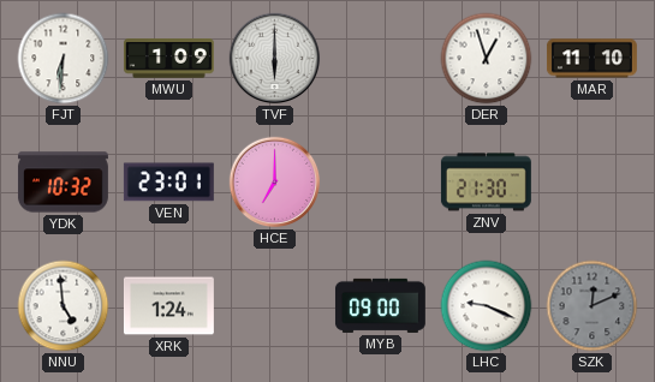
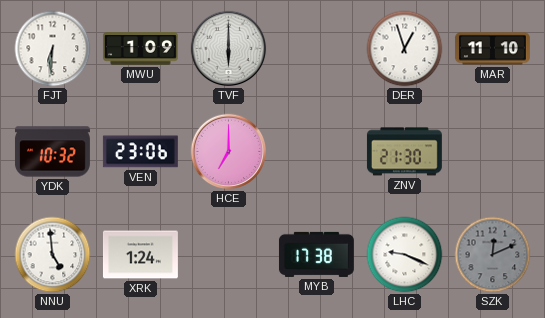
VEN: 23:01 -> 23:06 (140, 152)
MYB: 09:00 -> 17:38 (316, 254)
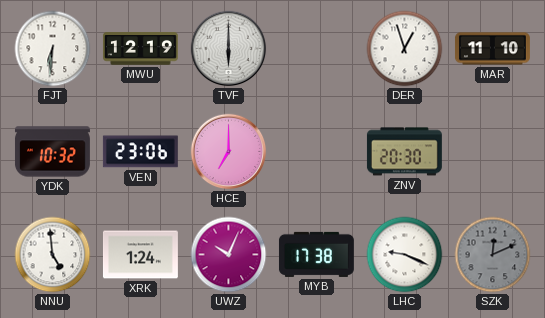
MWU: 1:09 -> 12:19 (140, 49)
ZNV: 21:30 -> 20:30 (404, 152)
UWZ: none -> 10:04 (229, 255)
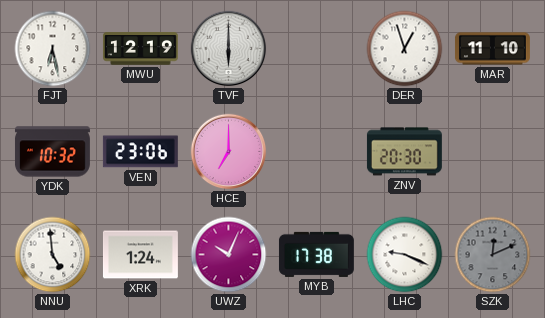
FJT: 6:31 -> 6:28 (53, 49)
